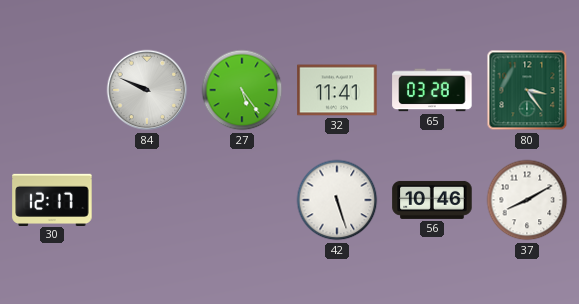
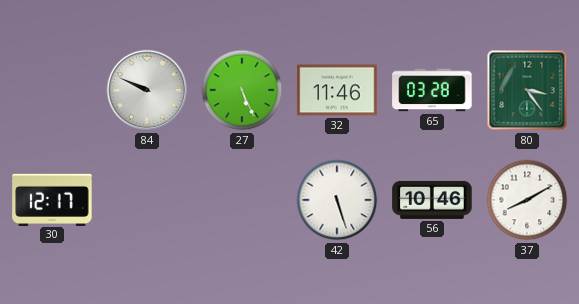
27: 5:24 -> 5:26 (242, 90)
32: 11:41 -> 11:46 (337, 90)
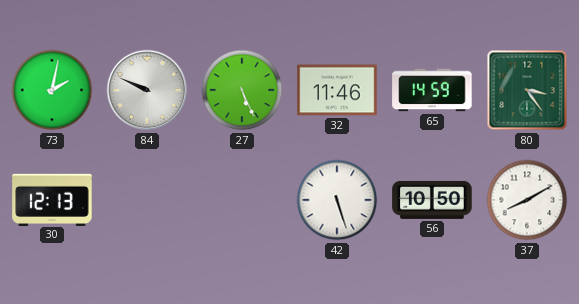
73: none -> 2:02 (52, 90)
65: 03:28 -> 14:59 (432, 90)
30: 12:17 -> 12:13 (52, 199)
56: 10:46 -> 10:50 (432, 200)
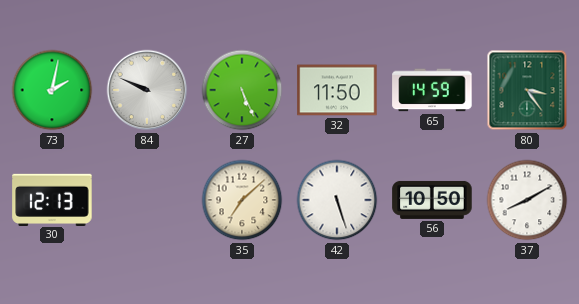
32: 11:46 -> 11:50 (337, 90)
35: none -> 7:08 (242, 200)
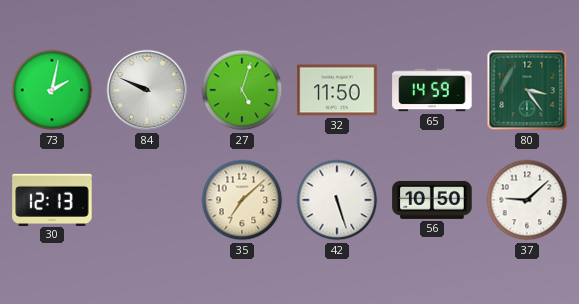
27: 5:26 -> 5:03 (242, 90)
37: 8:10 -> 9:08 (527, 200)
